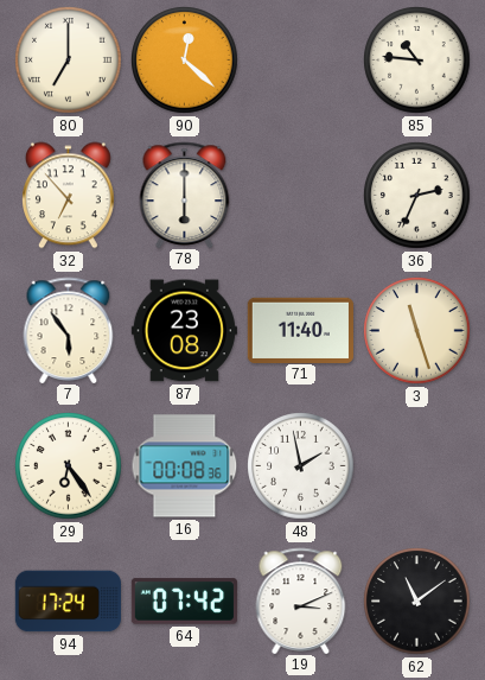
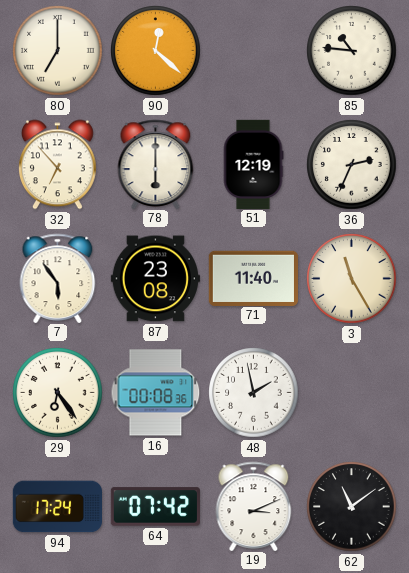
51: none -> 12:19 (253, 164)
3: 11:27 -> 11:25 (352, 279)
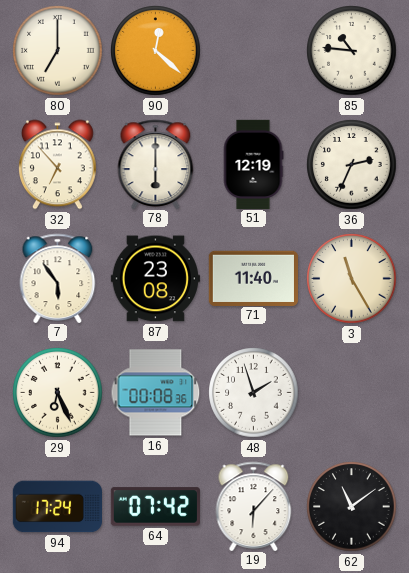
29: 6:24 -> 6:26 (58, 393)
48: 1:58 -> 1:57 (254, 393)
19: 3:11 -> 6:07 (254, 506)
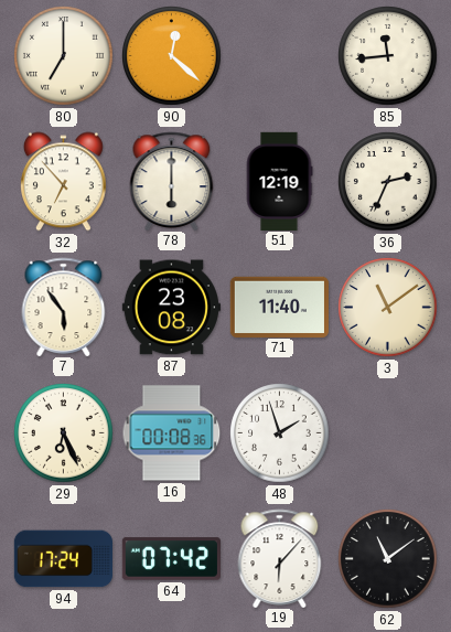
85: 10:46 -> 11:44 (388, 56)
3: 11:25 -> 11:09 (388, 308)
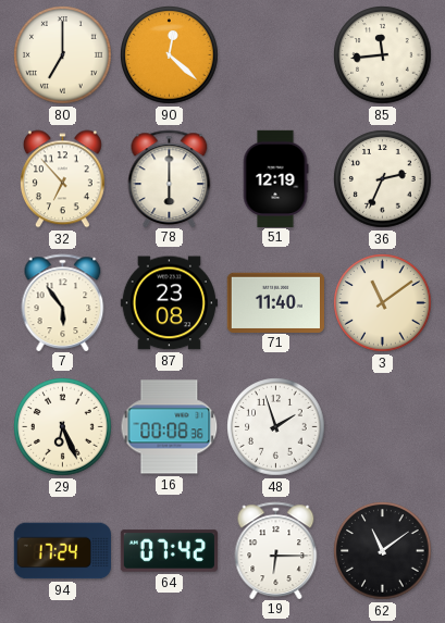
19: 6:07 -> 6:15 (276, 550)
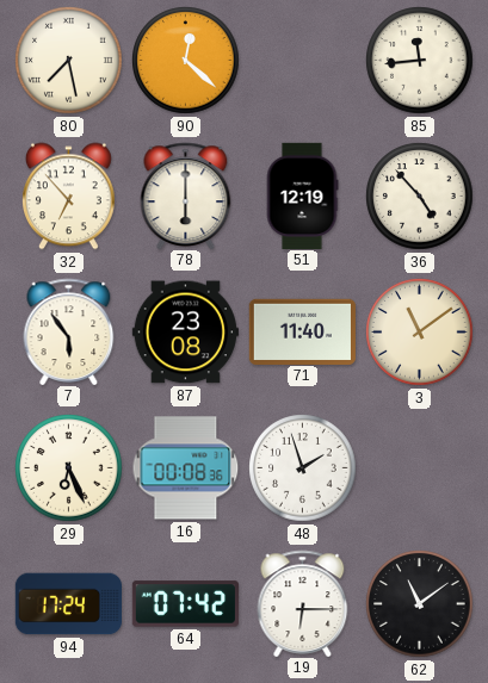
80: 7:00 -> 7:28 (69, 61)
36: 2:34 -> 4:53 (420, 197)
